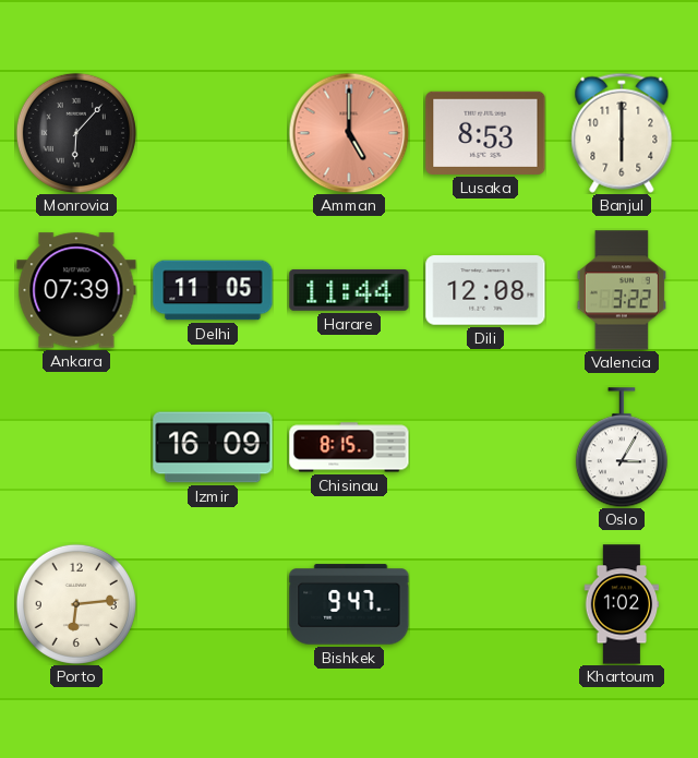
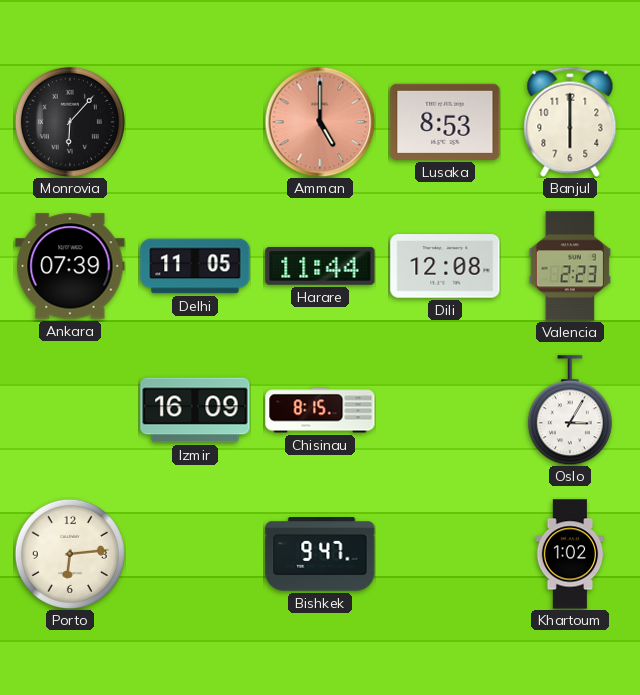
Valencia: 3:22 -> 2:23 (570, 266)
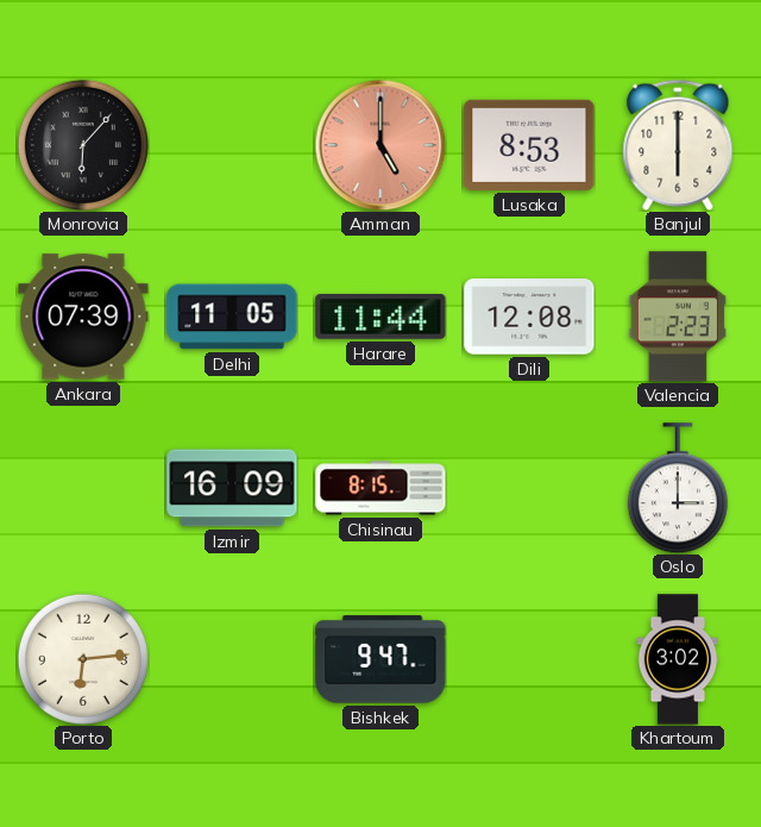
Oslo: 3:05 -> 3:00 (678, 488)
Khartoum: 1:02 -> 3:02 (678, 659)
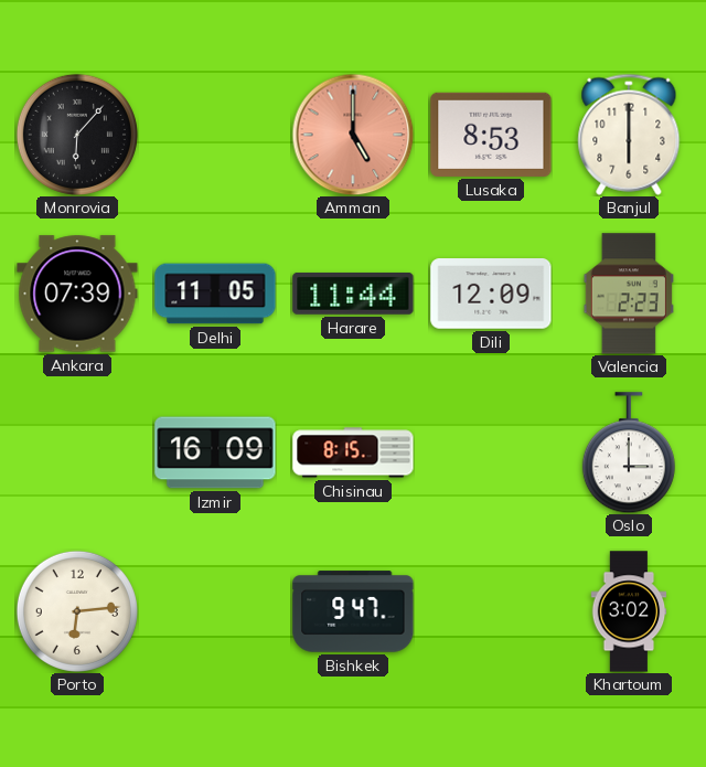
Dili: 12:08 -> 12:09 (491, 294)
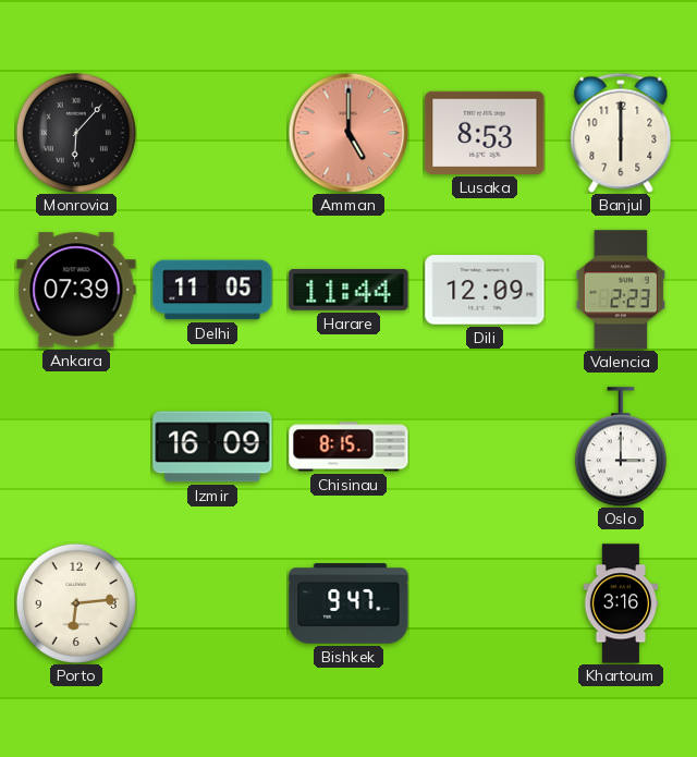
Khartoum: 3:02 -> 3:16 (621, 603)
